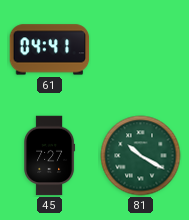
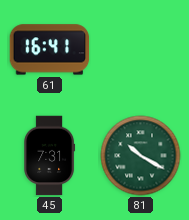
61: 04:41 -> 16:41 (50, 50)
45: 7:27 -> 7:31 (50, 156)
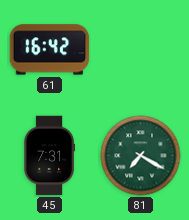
61: 16:41 -> 16:42 (50, 50)
81: 10:20 -> 7:20 (141, 156)
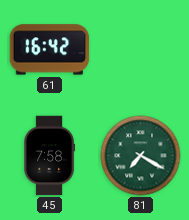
45: 7:31 -> 7:58 (50, 156)
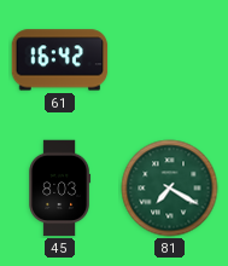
45: 7:58 -> 8:03 (60, 189)
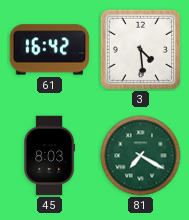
3: none -> 4:29 (140, 49)
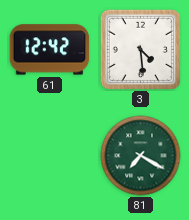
61: 16:42 -> 12:42 (50, 50)
45: 8:03 -> none (50, 156)
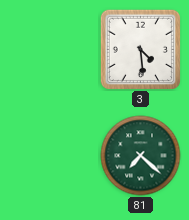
61: 12:42 -> none (50, 50)
81: 7:20 -> 7:22 (141, 156)
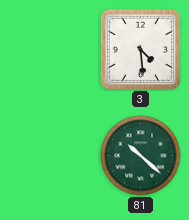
81: 7:22 -> 10:22 (141, 156)
